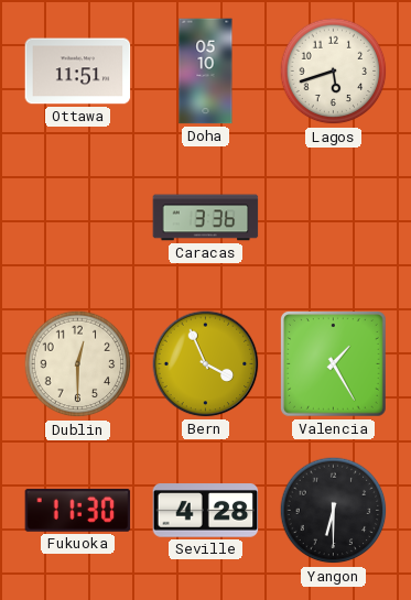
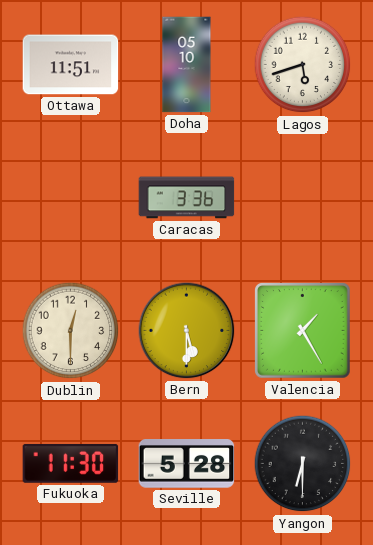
Bern: 3:56 -> 5:30 (187, 331)
Seville: 4:28 -> 5:28 (187, 464)
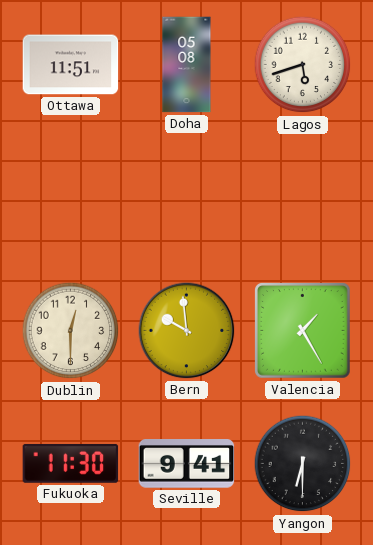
Doha: 05:10 -> 05:08 (187, 65)
Caracas: 3:36 -> none (187, 198)
Bern: 5:30 -> 9:59 (187, 331)
Seville: 5:28 -> 9:41 (187, 464)
